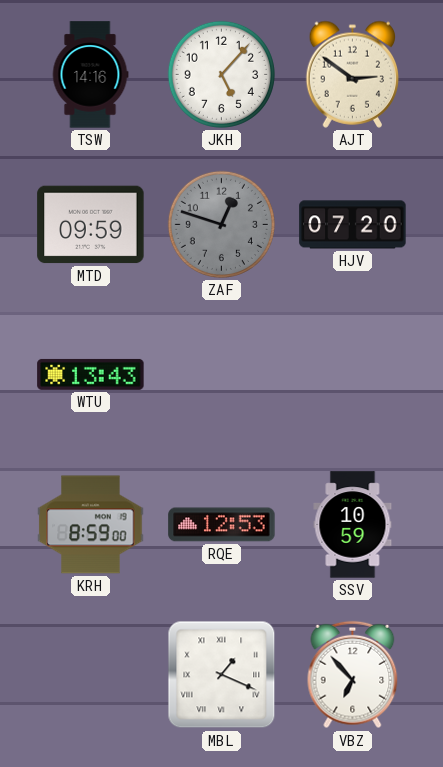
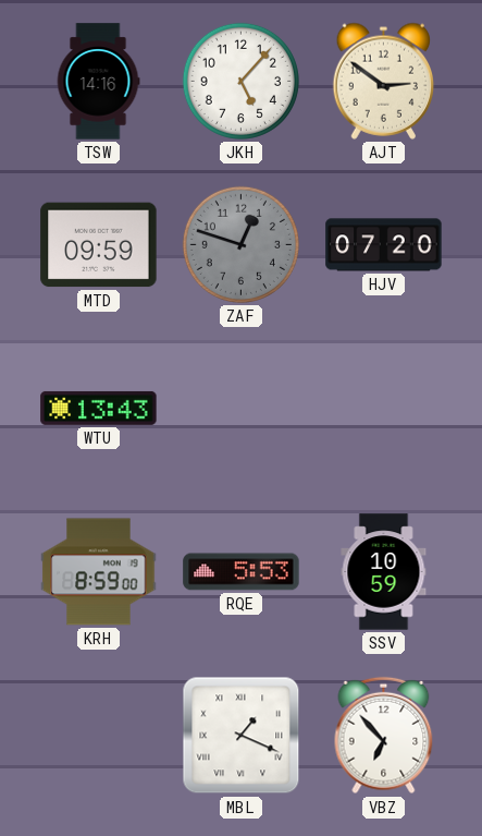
RQE: 12:53 -> 5:53 (242, 572)
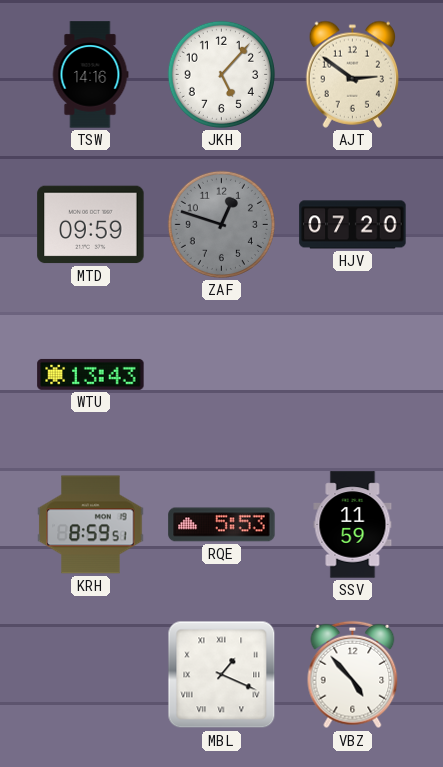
KRH: 8:59:00 -> 8:59:51 (91, 525)
SSV: 10:59 -> 11:59 (353, 525)
VBZ: 6:53 -> 4:53 (353, 675)
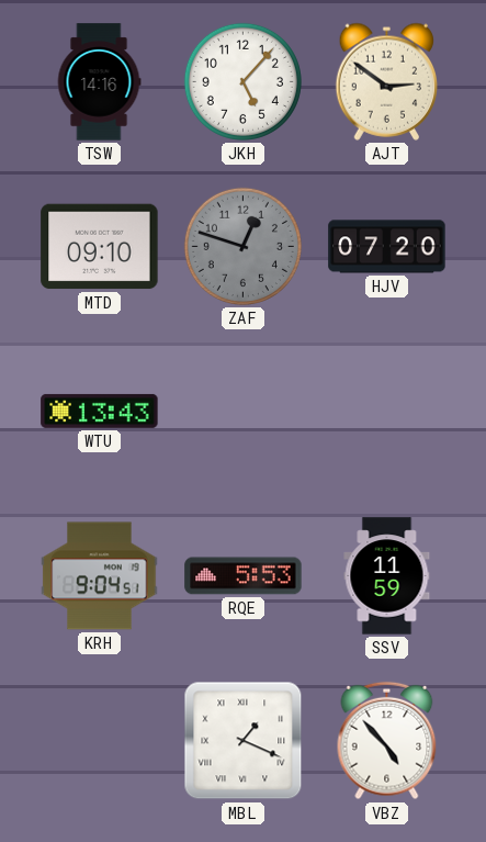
MTD: 09:59 -> 09:10 (100, 247)
KRH: 8:59 -> 9:04 (100, 576)
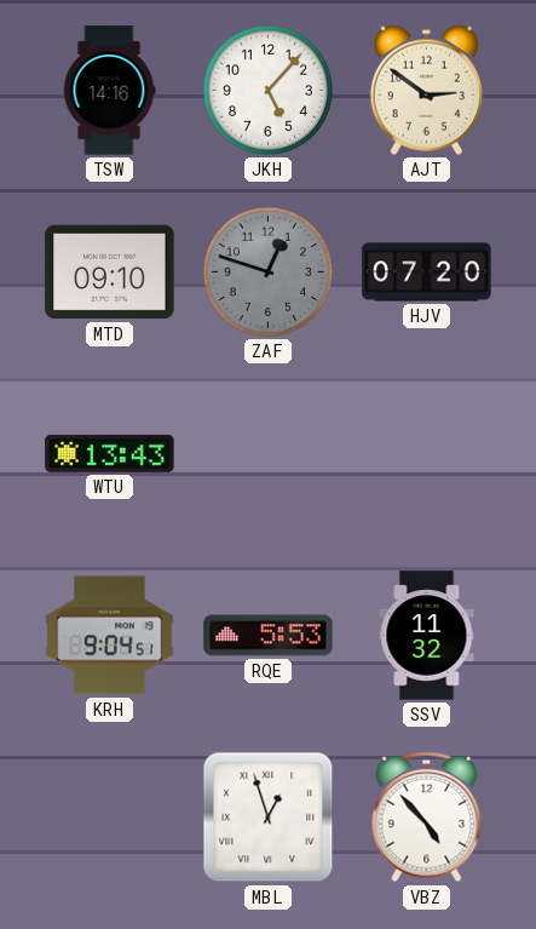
SSV: 11:59 -> 11:32 (427, 636)
MBL: 1:19 -> 12:57 (269, 818)
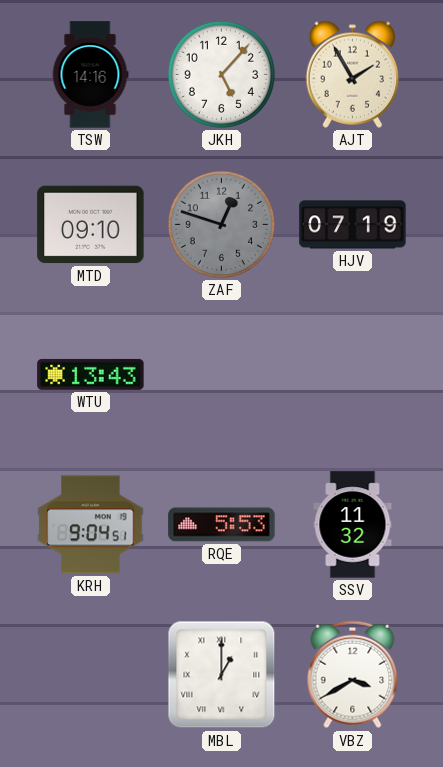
AJT: 2:51 -> 1:55 (353, 74)
HJV: 07:20 -> 07:19 (353, 225)
MBL: 12:57 -> 1:00 (222, 675)
VBZ: 4:53 -> 3:40 (353, 675)
